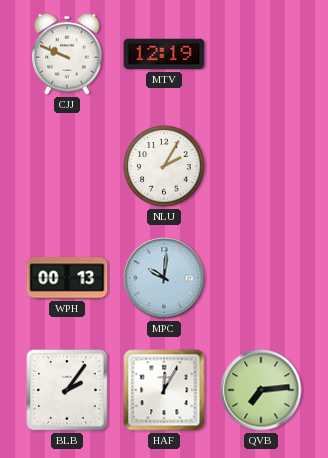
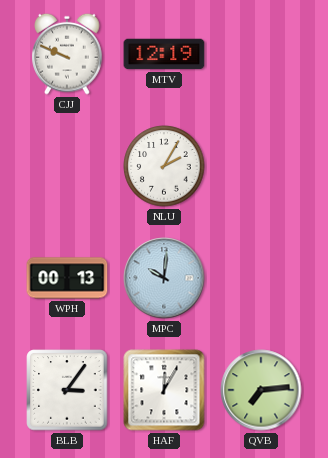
BLB: 2:06 -> 3:06 (67, 390)
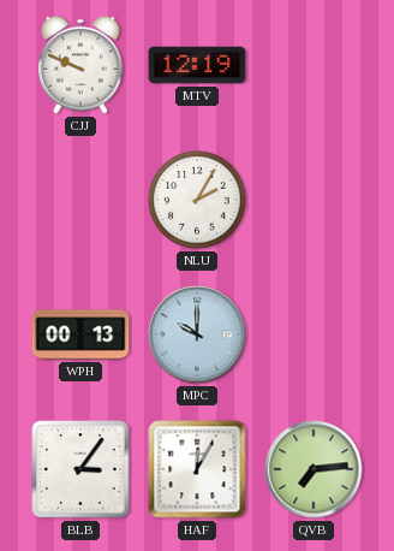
MPC: 10:01 -> 10:00 (197, 334)
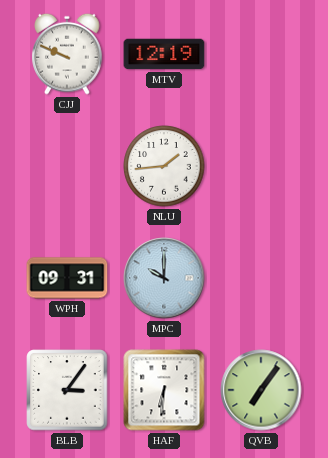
NLU: 2:05 -> 1:44 (164, 166)
WPH: 00:13 -> 09:31 (67, 278)
HAF: 12:05 -> 6:31 (164, 390)
QVB: 7:14 -> 7:06 (261, 390)
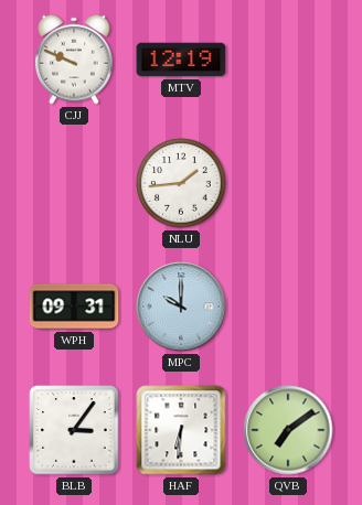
QVB: 7:06 -> 7:09 (288, 430)
